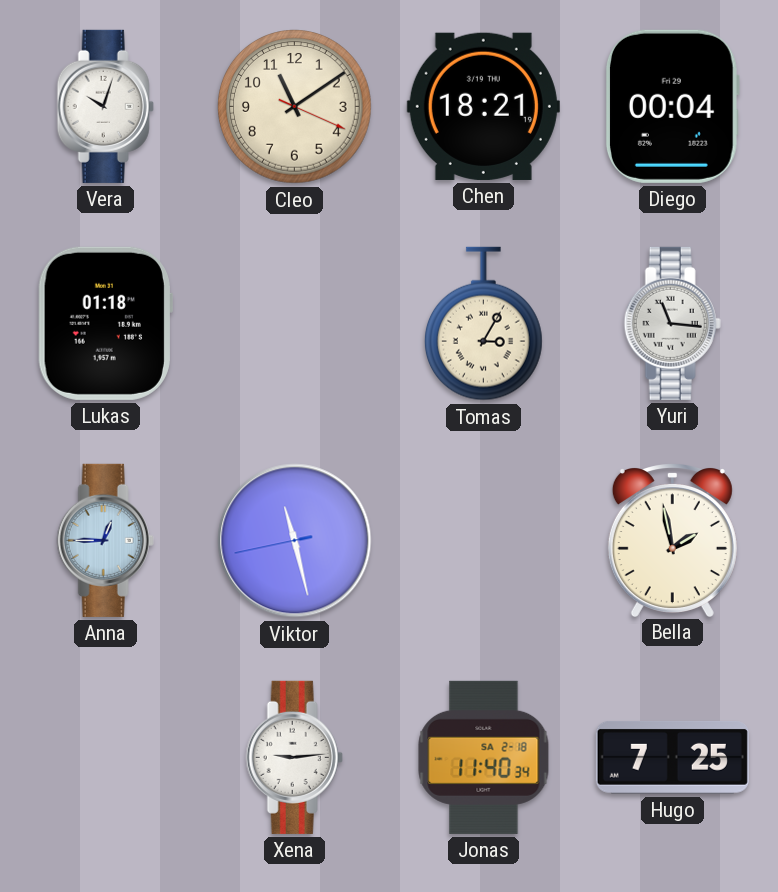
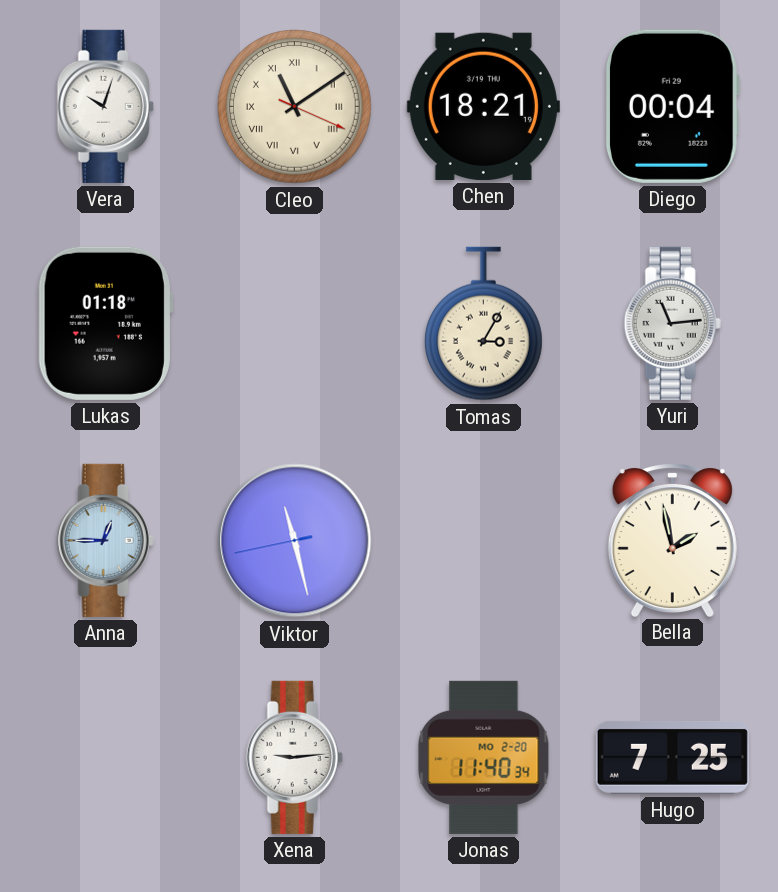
Cleo numerals: Arabic -> Roman (295, 107)
Yuri: 11:16 -> 11:14 (672, 323)
Jonas date: SA 2-18 -> MO 2-20 (484, 757)
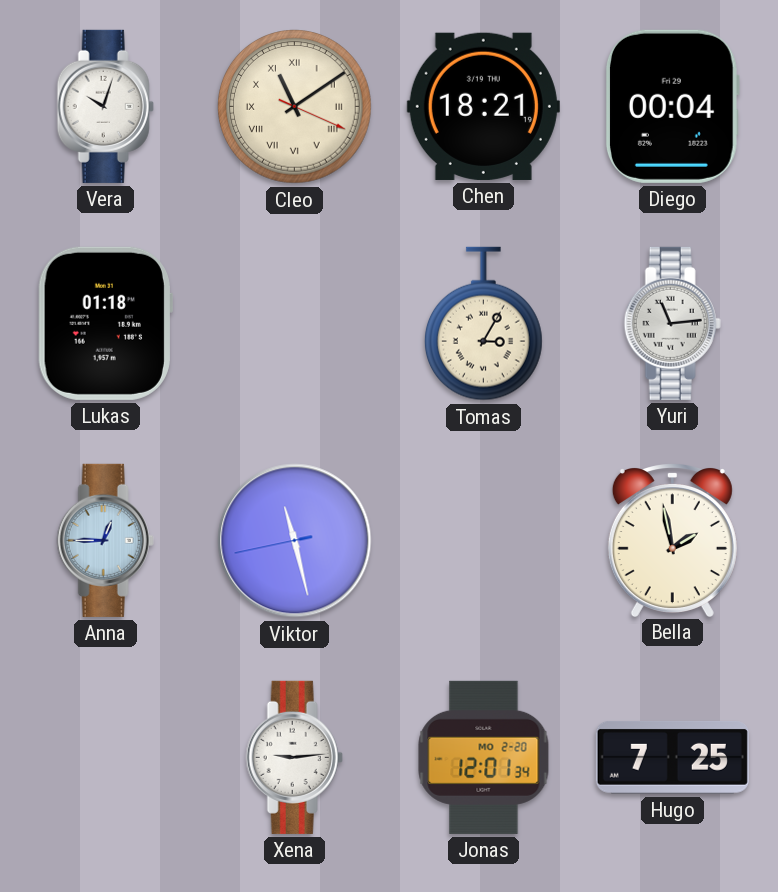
Jonas: 11:40 -> 12:01 (484, 757)
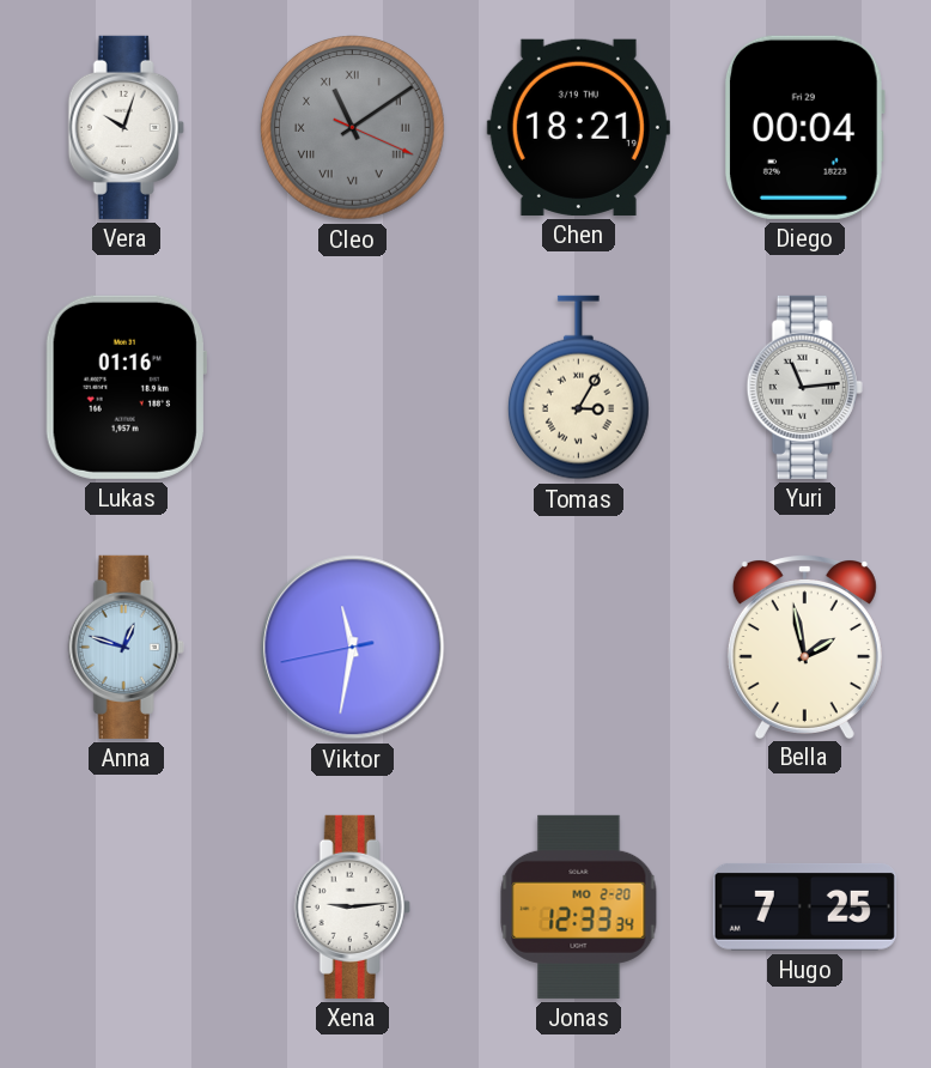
Cleo dial: cream -> grey (353, 128)
Lukas: 01:18 -> 01:16 (126, 387)
Anna: 12:45 -> 12:48 (126, 647)
Viktor: 11:27 -> 11:31 (353, 648)
Jonas: 12:01 -> 12:33 (579, 906)
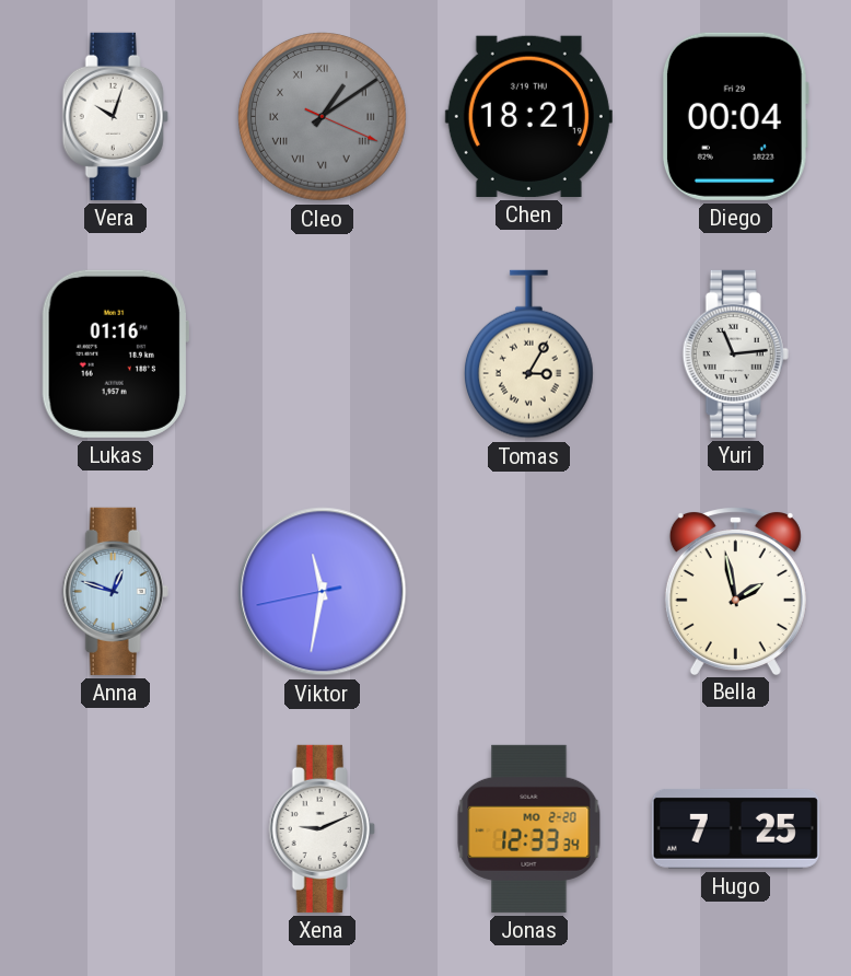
Cleo: 11:09 -> 1:09 (323, 117)
Xena: 9:14 -> 9:11 (322, 828)
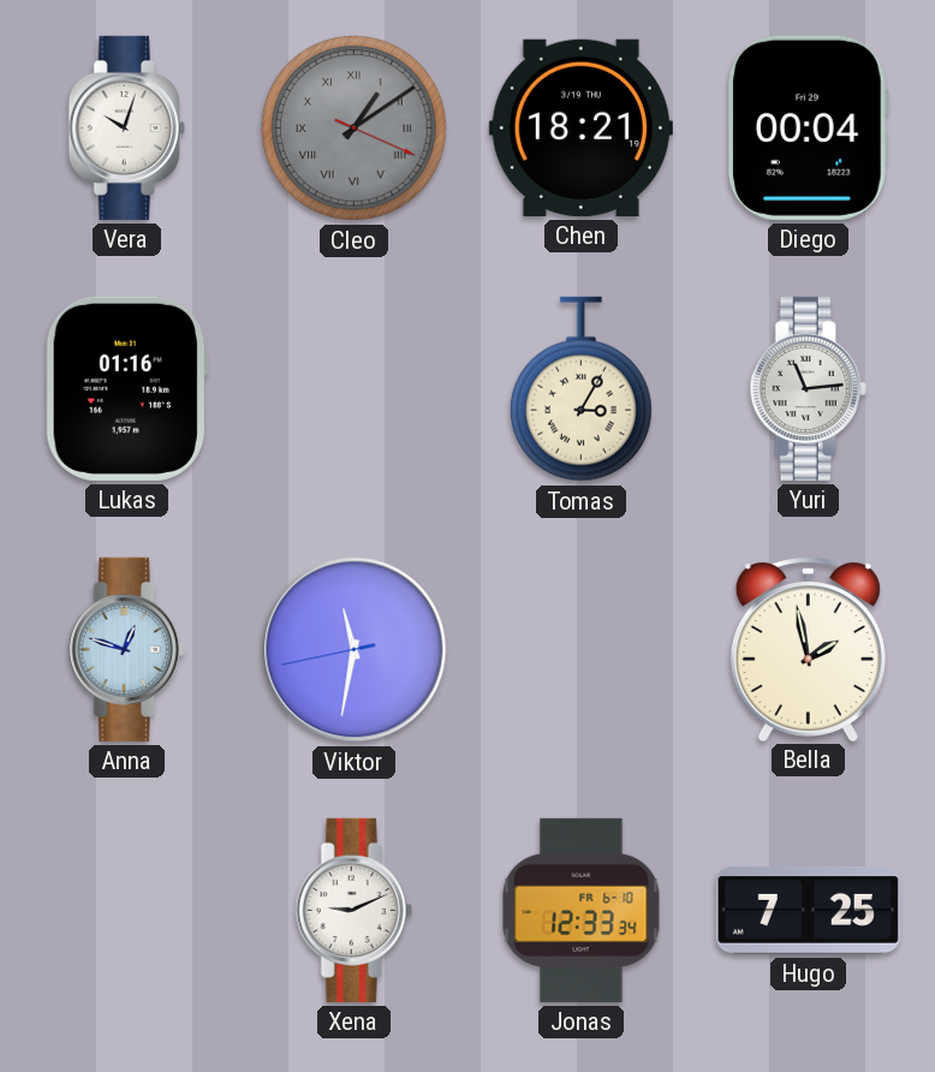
Jonas date: MO 2-20 -> FR 6-10 (582, 910)
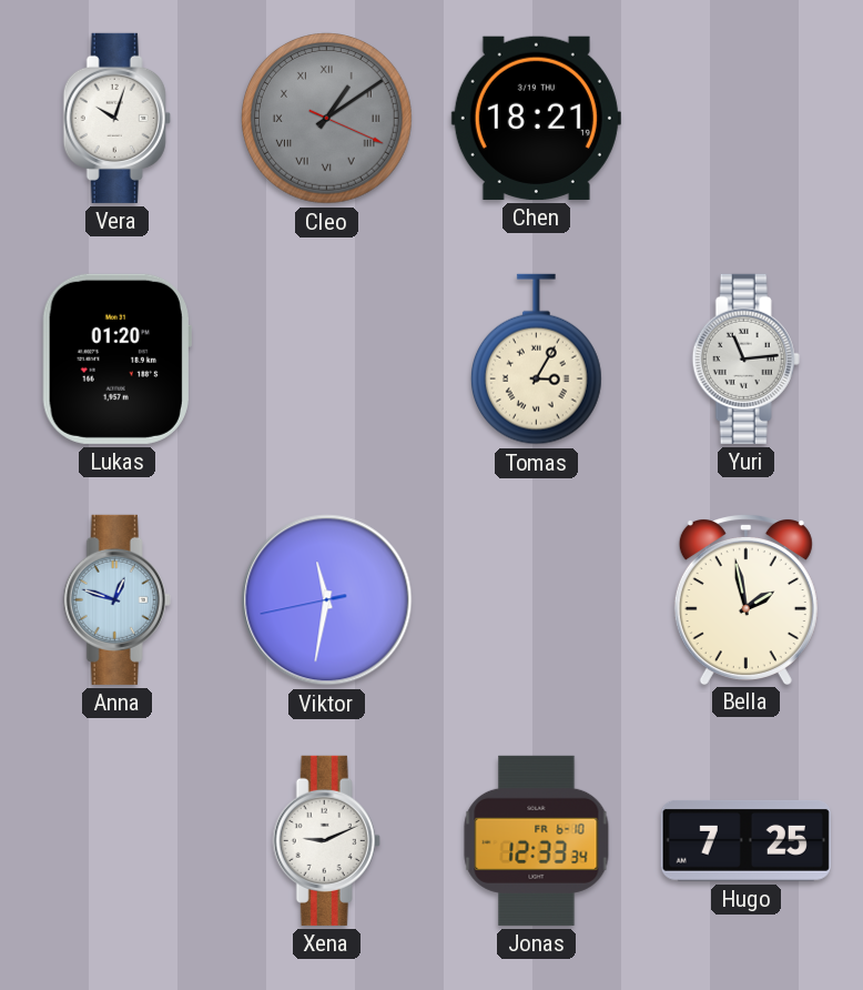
Diego: 00:04 -> none (808, 127)
Lukas: 01:16 -> 01:20 (116, 358)
